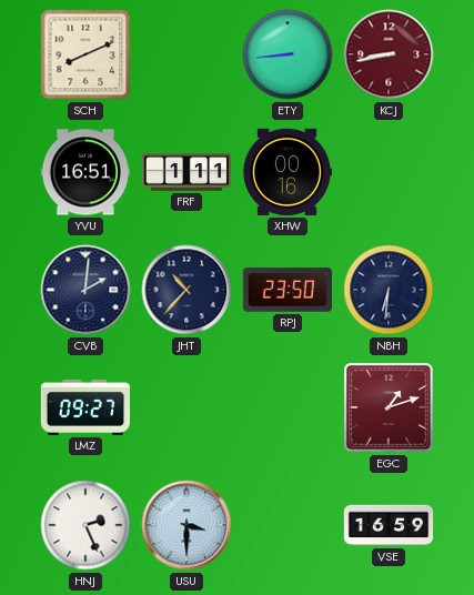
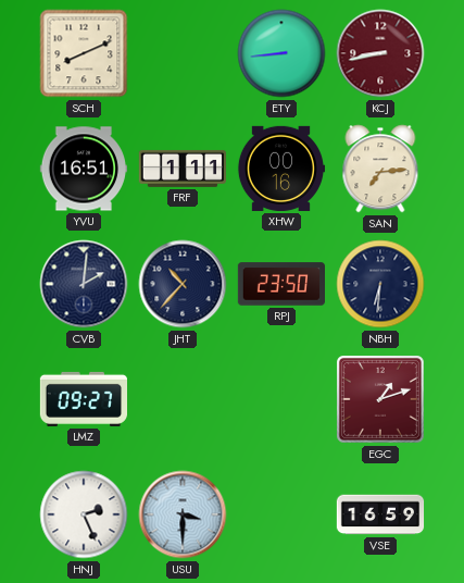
SAN: none -> 7:14 (380, 169)
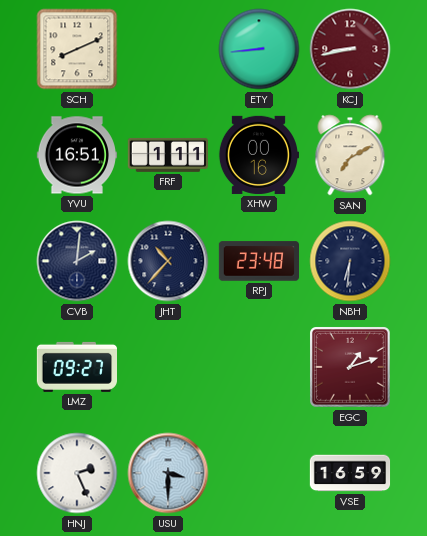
SAN: 7:14 -> 7:10 (350, 155)
RPJ: 23:50 -> 23:48 (258, 261)
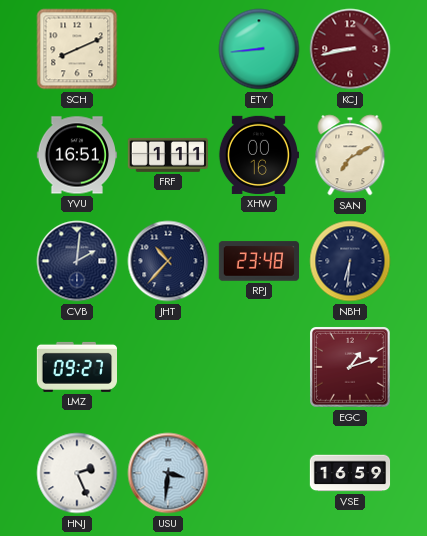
USU: 3:30 -> 3:31 (168, 473)
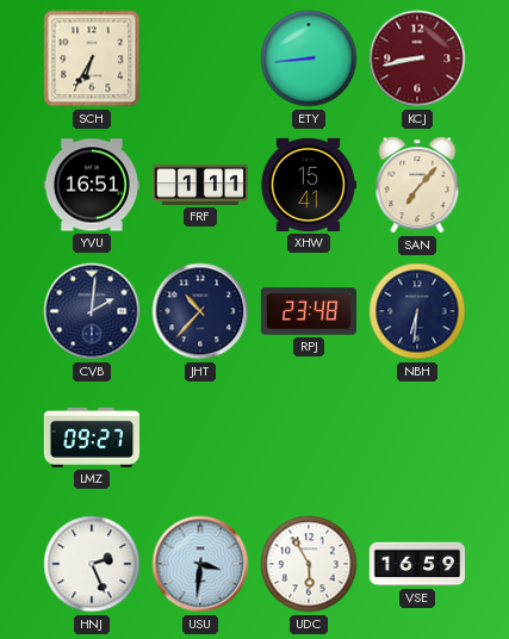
SCH: 8:11 -> 6:35 (92, 58)
XHW: 00:16 -> 15:41 (308, 185)
SAN: 7:10 -> 7:07 (417, 185)
EGC: 1:12 -> none (351, 368)
UDC: none -> 5:55 (309, 564)
